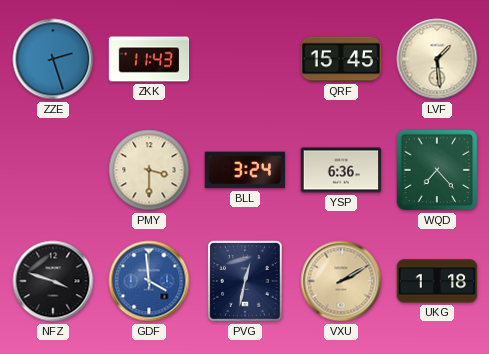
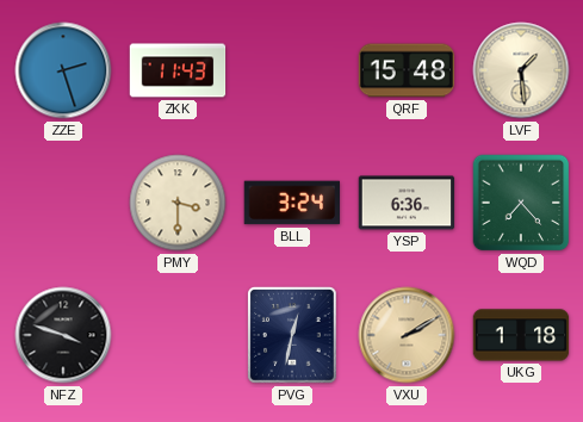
QRF: 15:45 -> 15:48 (407, 70)
GDF: 3:59 -> none (149, 281)
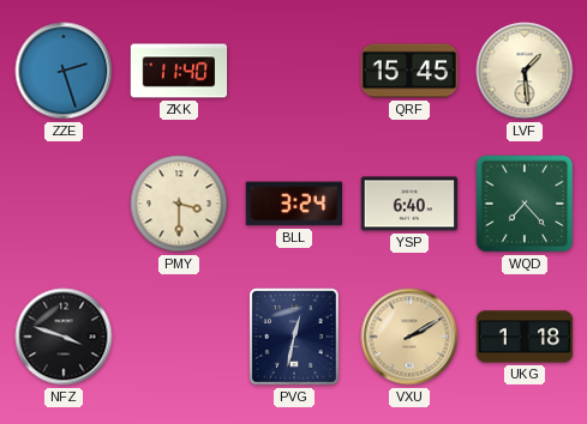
ZKK: 11:43 -> 11:40 (179, 71)
QRF: 15:48 -> 15:45 (409, 71)
YSP: 6:36 -> 6:40 (409, 204)
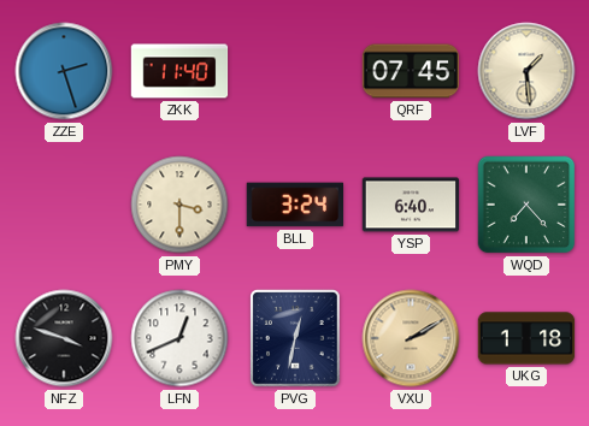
QRF: 15:45 -> 07:45 (411, 71)
LFN: none -> 12:41 (179, 338)
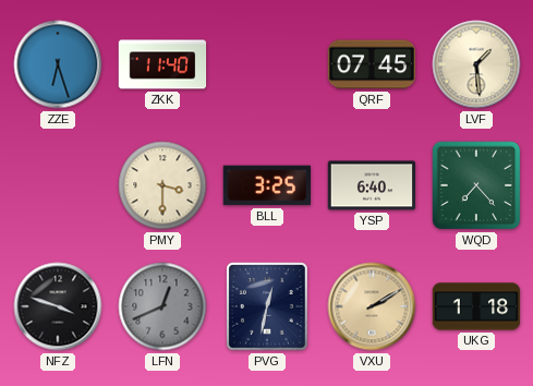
ZZE: 2:27 -> 6:27 (58, 64)
BLL: 3:24 -> 3:25 (267, 185)
LFN dial: white -> grey (162, 306)
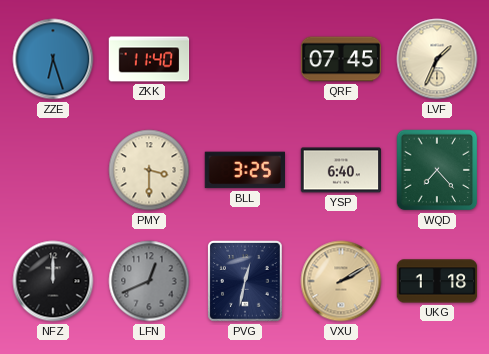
LVF: 1:29 -> 1:34 (437, 59)
NFZ: 3:48 -> 12:00 (53, 281)
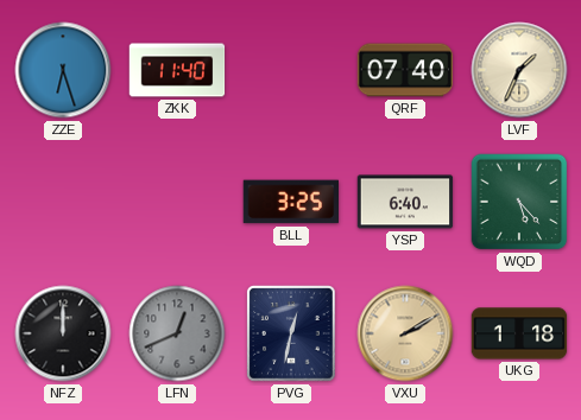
QRF: 07:45 -> 07:40 (405, 70)
PMY: 3:30 -> none (149, 170)
WQD: 7:23 -> 5:23 (519, 202)
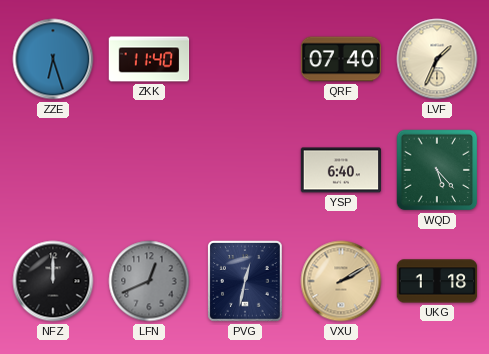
BLL: 3:25 -> none (291, 202)
